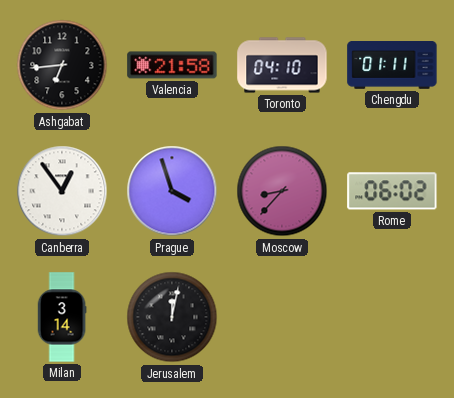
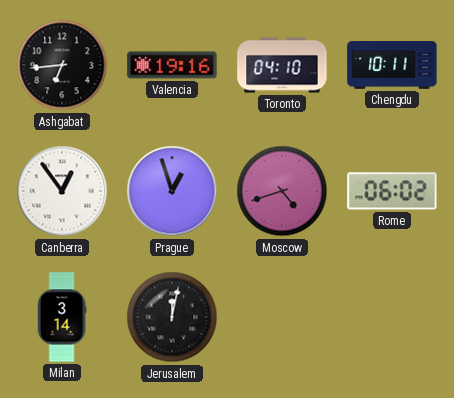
Valencia: 21:58 -> 19:16 (172, 65)
Chengdu: 01:11 -> 10:11 (392, 66)
Prague: 3:57 -> 12:57 (172, 191)
Moscow: 8:37 -> 4:42 (282, 191)
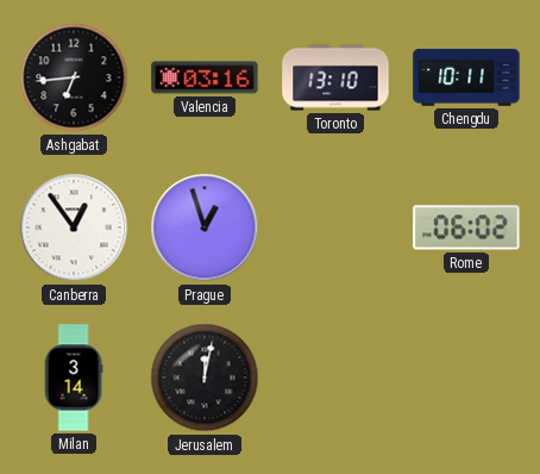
Valencia: 19:16 -> 03:16 (205, 77)
Toronto: 04:10 -> 13:10 (335, 77)
Moscow: 4:42 -> none (282, 191)
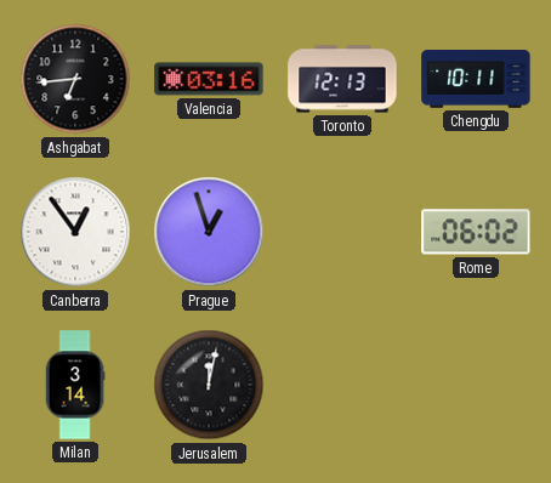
Toronto: 13:10 -> 12:13 (342, 79)
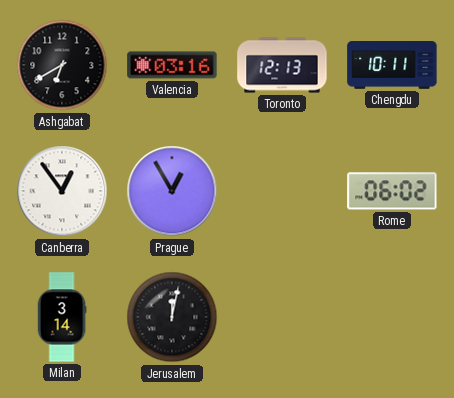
Ashgabat: 6:44 -> 6:40 (62, 65)
Prague: 12:57 -> 12:55 (172, 191)
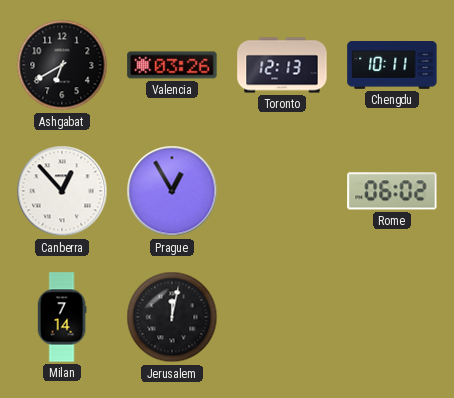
Valencia: 03:16 -> 03:26 (172, 65)
Canberra: 12:54 -> 12:53 (62, 191)
Milan: 3:14 -> 7:14 (62, 317)
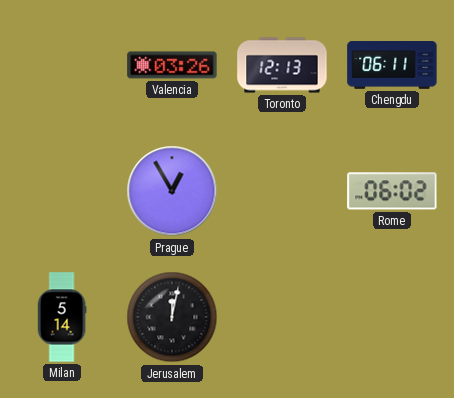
Ashgabat: 6:40 -> none (62, 65)
Chengdu: 10:11 -> 06:11 (392, 66)
Canberra: 12:53 -> none (62, 191)
Milan: 7:14 -> 5:14 (62, 317)
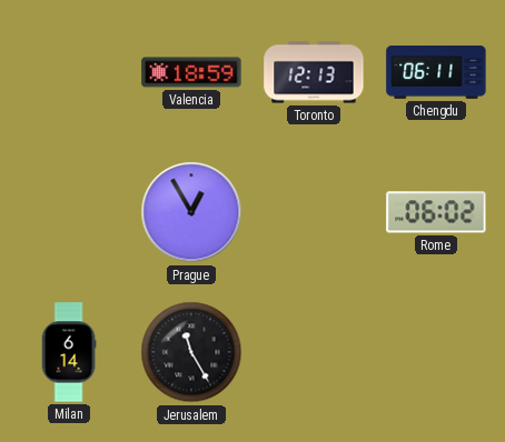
Valencia: 03:26 -> 18:59 (191, 72)
Milan: 5:14 -> 6:14 (69, 352)
Jerusalem: 12:02 -> 11:25 (191, 352)
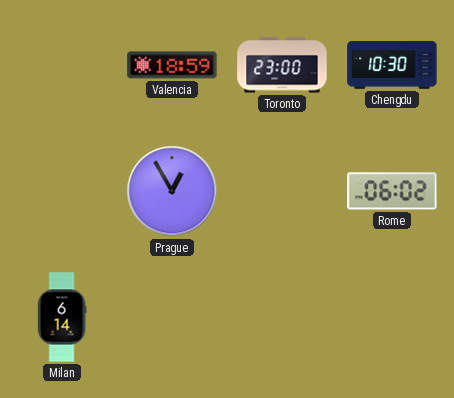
Toronto: 12:13 -> 23:00 (282, 65)
Chengdu: 06:11 -> 10:30 (392, 66)
Jerusalem: 11:25 -> none (191, 352)
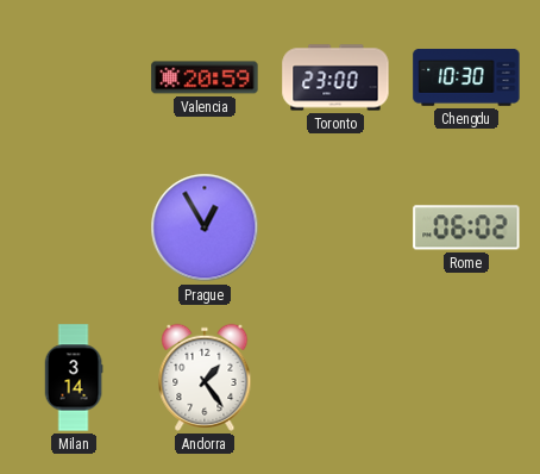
Valencia: 18:59 -> 20:59 (205, 77)
Milan: 6:14 -> 3:14 (74, 378)
Andorra: none -> 1:24 (205, 378)
